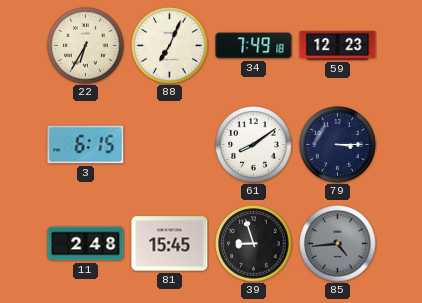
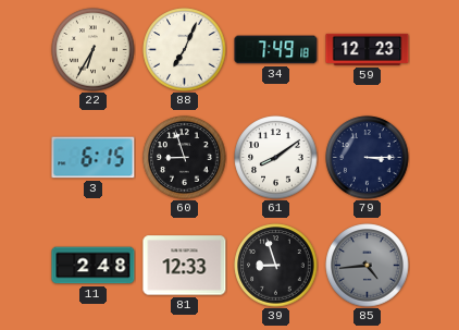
60: none -> 8:57 (185, 158)
81: 15:45 -> 12:33 (185, 266)
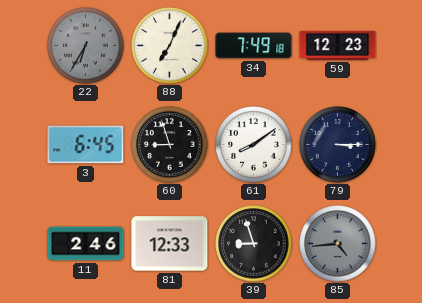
22 dial: cream -> grey (86, 46)
3: 6:15 -> 6:45 (86, 145)
11: 2:48 -> 2:46 (86, 244)
